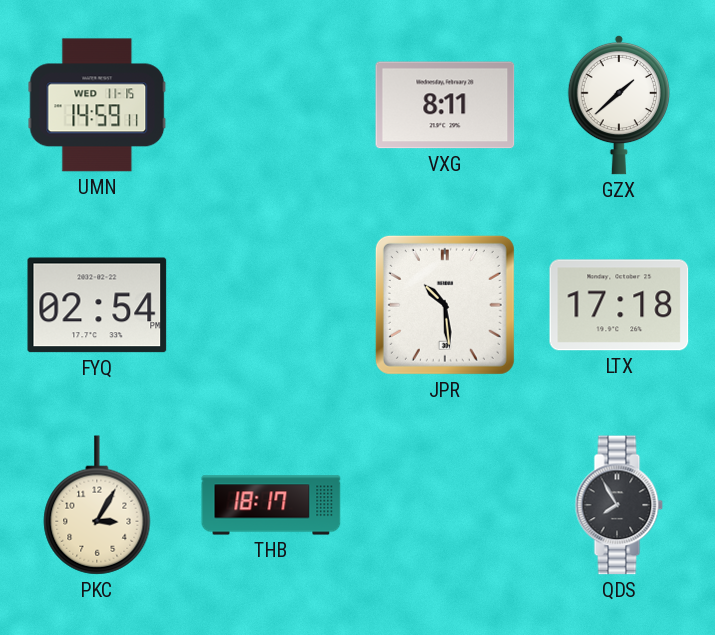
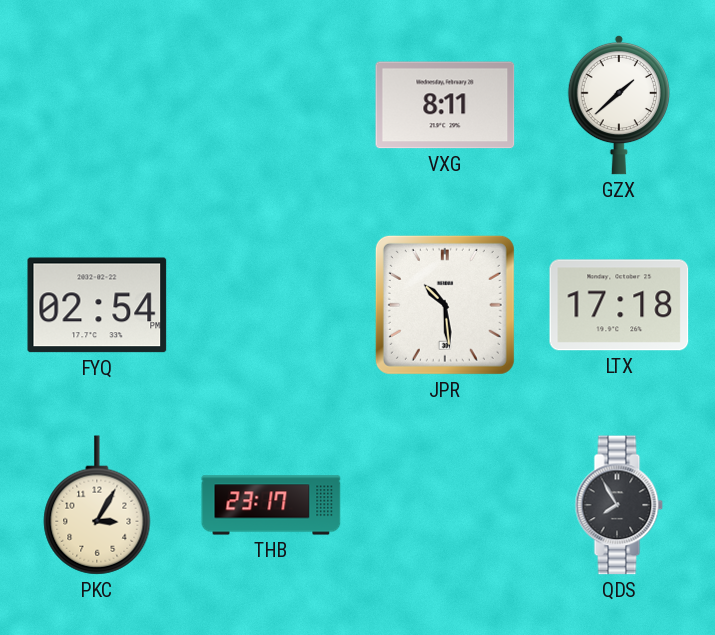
UMN: 14:59 -> none (97, 105)
THB: 18:17 -> 23:17 (271, 505)
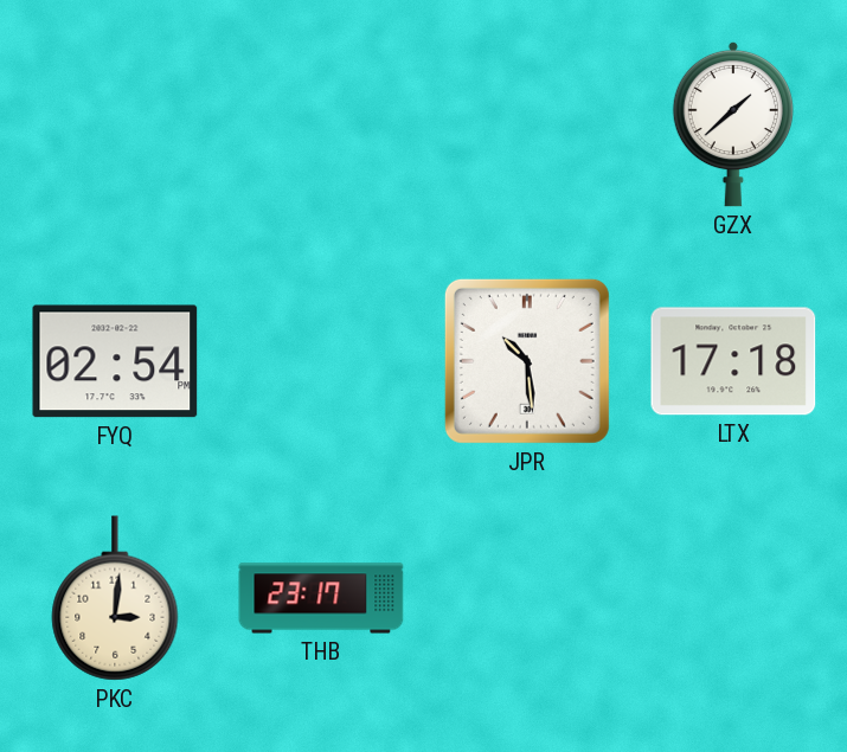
VXG: 8:11 -> none (445, 105)
PKC: 3:05 -> 3:01 (115, 598)
QDS: 7:55 -> none (619, 505)
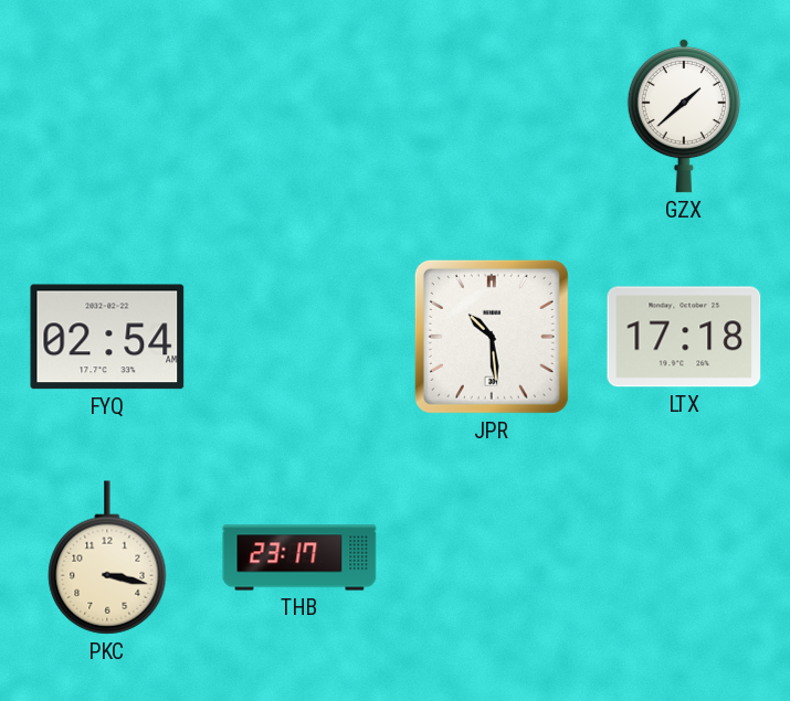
FYQ: 02:54 PM -> 02:54 AM (107, 337)
PKC: 3:01 -> 3:17 (107, 557)
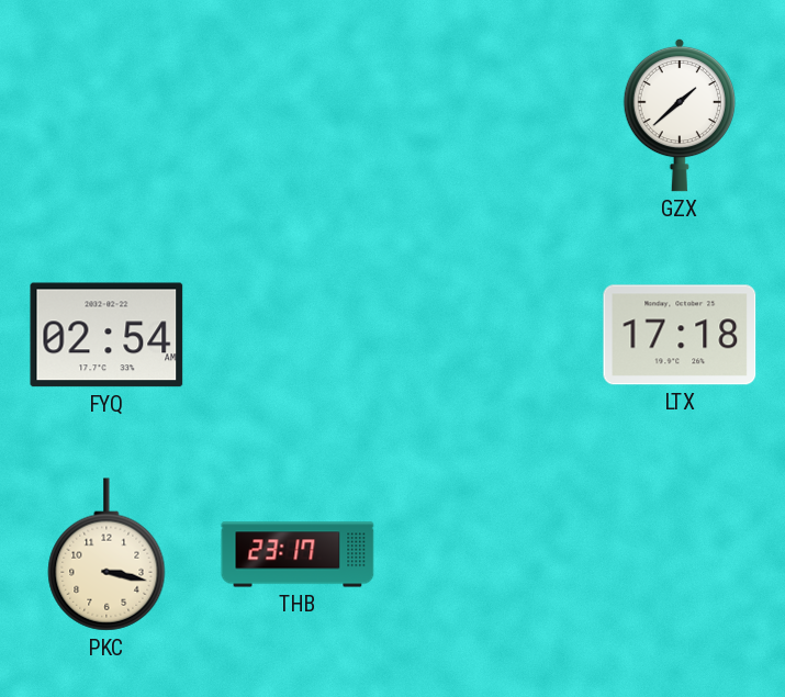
JPR: 10:29 -> none (492, 337)
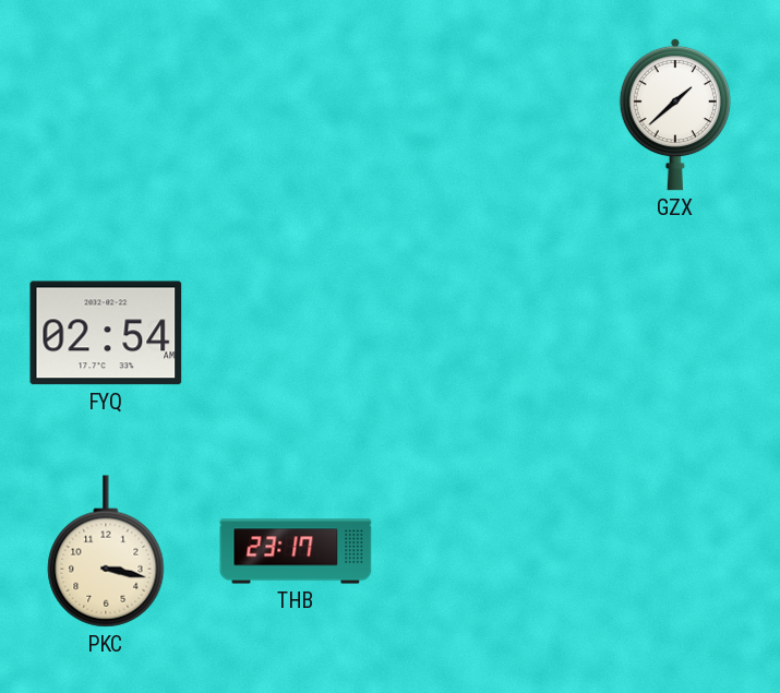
LTX: 17:18 -> none (680, 335)
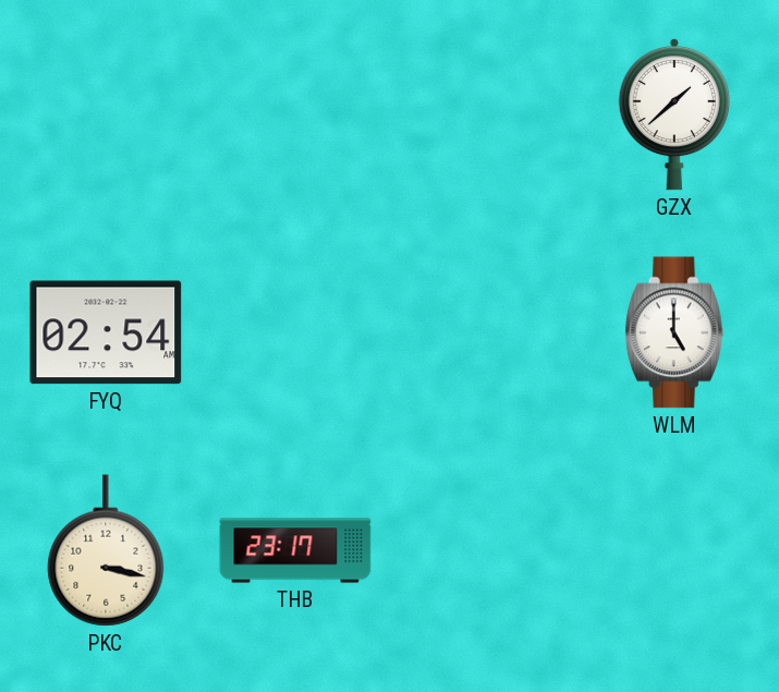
WLM: none -> 5:00 (674, 332)
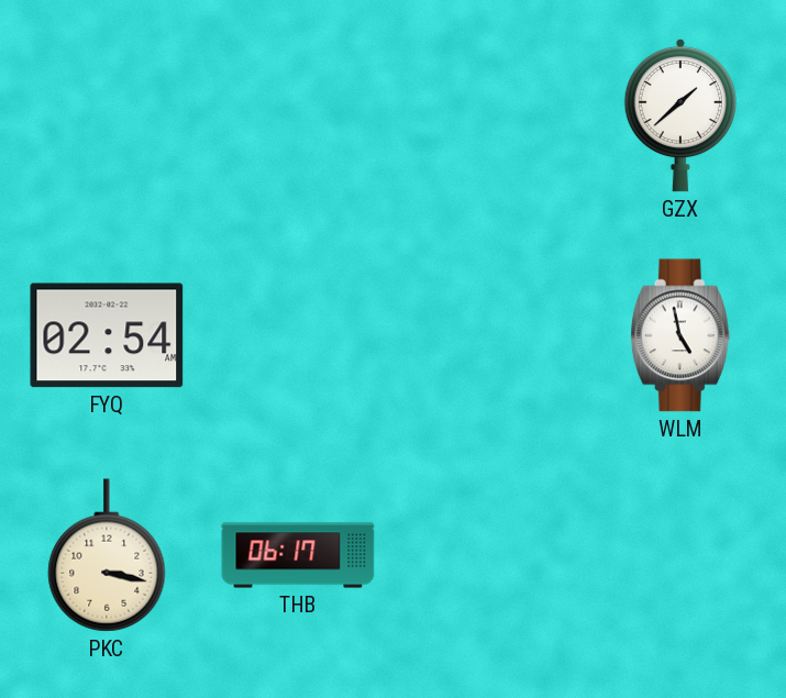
WLM: 5:00 -> 4:58 (680, 335)
THB: 23:17 -> 06:17 (298, 555)
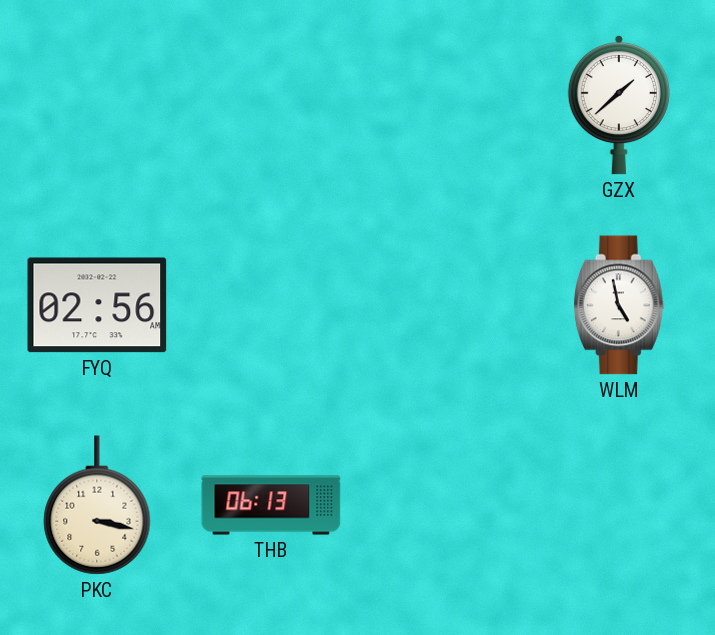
FYQ: 02:54 -> 02:56 (97, 305)
THB: 06:17 -> 06:13 (271, 505)
